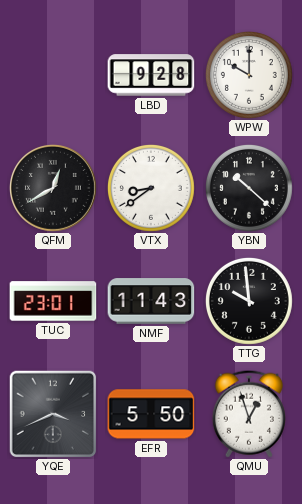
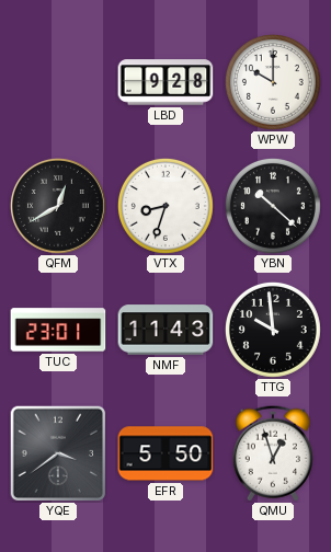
VTX: 8:39 -> 8:33 (165, 206)
YQE: 3:41 -> 3:39 (58, 453)
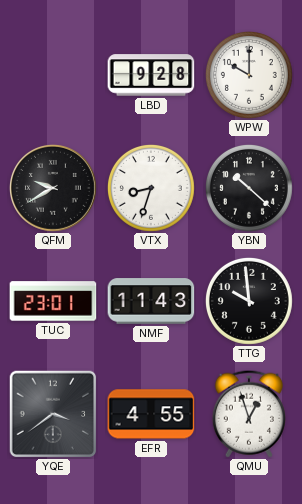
QFM: 12:40 -> 9:40 (53, 188)
EFR: 5:50 -> 4:55 (151, 414)
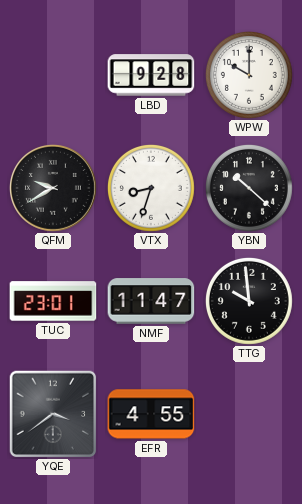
NMF: 11:43 -> 11:47 (151, 301)
QMU: 12:57 -> none (249, 414)
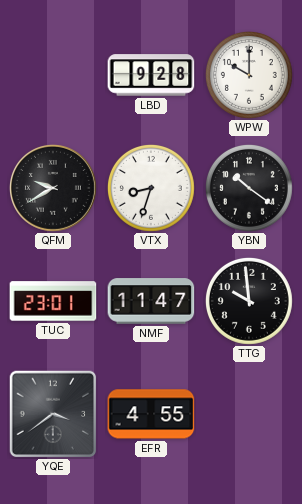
YBN: 10:22 -> 10:21 (249, 188)
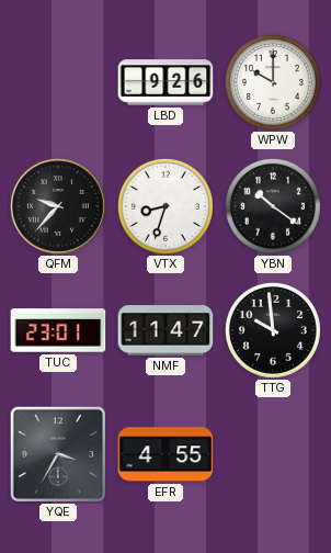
LBD: 9:28 -> 9:26 (165, 82)
QFM: 9:40 -> 9:37 (58, 206)
YQE: 3:39 -> 3:35 (58, 454)
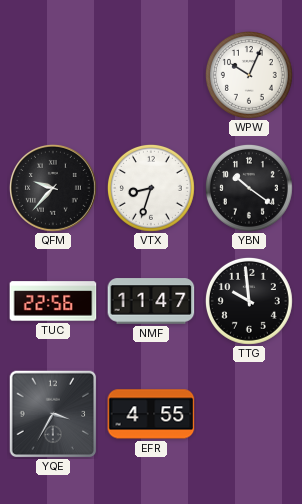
LBD: 9:26 -> none (165, 82)
WPW: 10:00 -> 10:04 (249, 75)
TUC: 23:01 -> 22:56 (53, 301)
